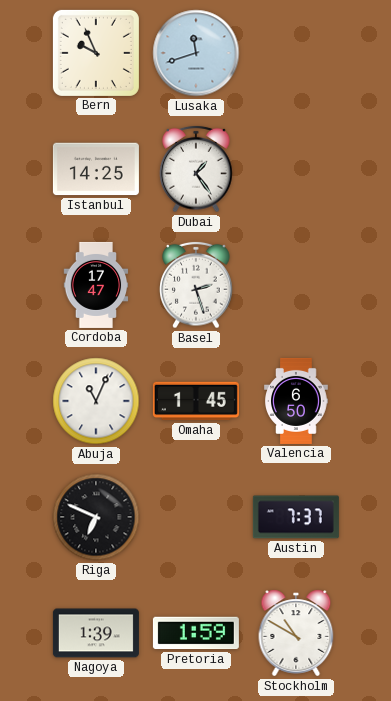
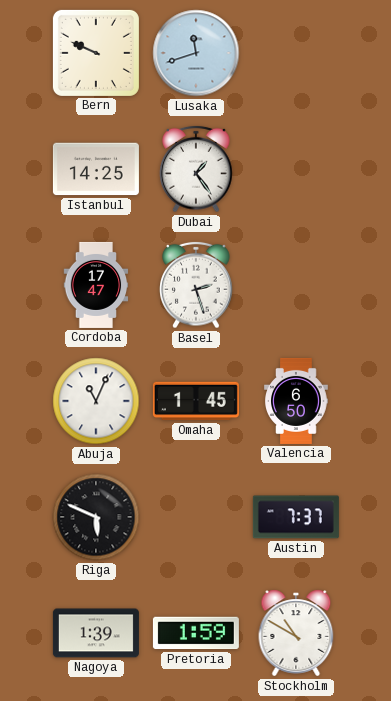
Bern: 9:56 -> 9:49 (96, 53)
Riga: 6:49 -> 5:49 (96, 517)
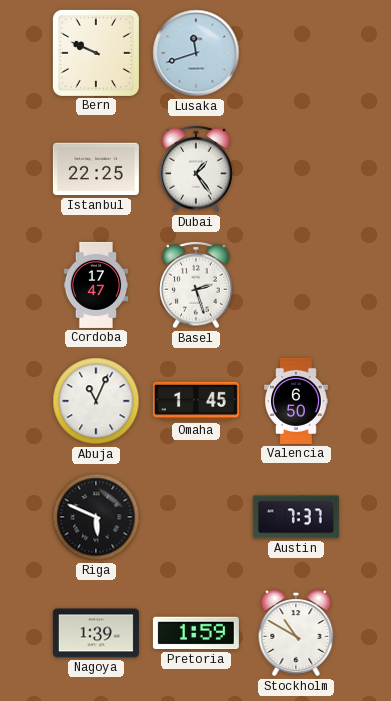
Istanbul: 14:25 -> 22:25 (96, 169)
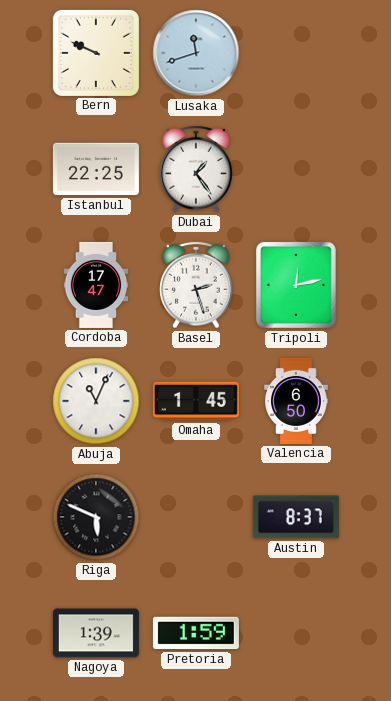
Tripoli: none -> 12:13 (296, 285)
Austin: 7:37 -> 8:37 (296, 517)
Stockholm: 10:50 -> none (296, 633)
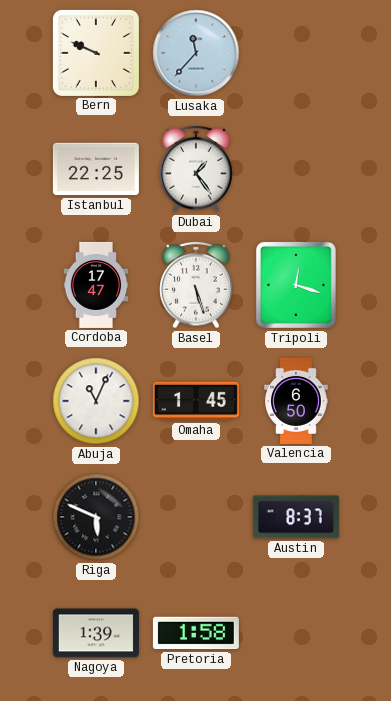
Lusaka: 11:42 -> 11:37 (196, 53)
Basel: 2:27 -> 5:27 (196, 285)
Tripoli: 12:13 -> 12:18 (296, 285)
Pretoria: 1:59 -> 1:58 (196, 633)
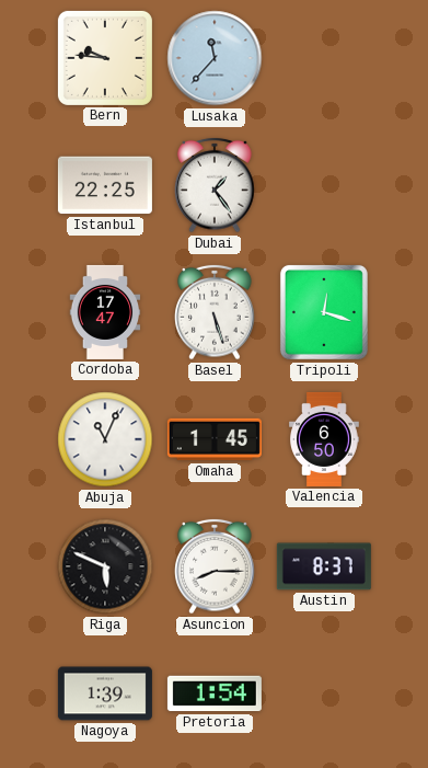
Bern: 9:49 -> 9:46 (105, 58)
Asuncion: none -> 8:15 (215, 566)
Pretoria: 1:58 -> 1:54 (215, 694)
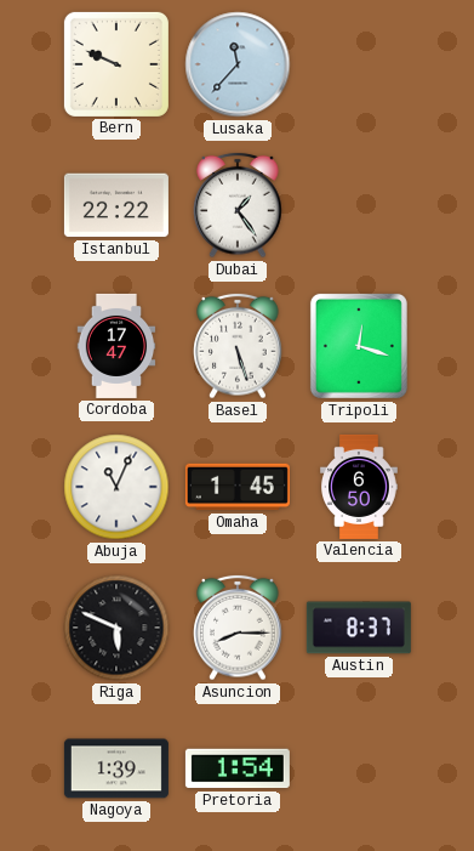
Bern: 9:46 -> 9:49 (116, 64)
Istanbul: 22:25 -> 22:22 (116, 205)
